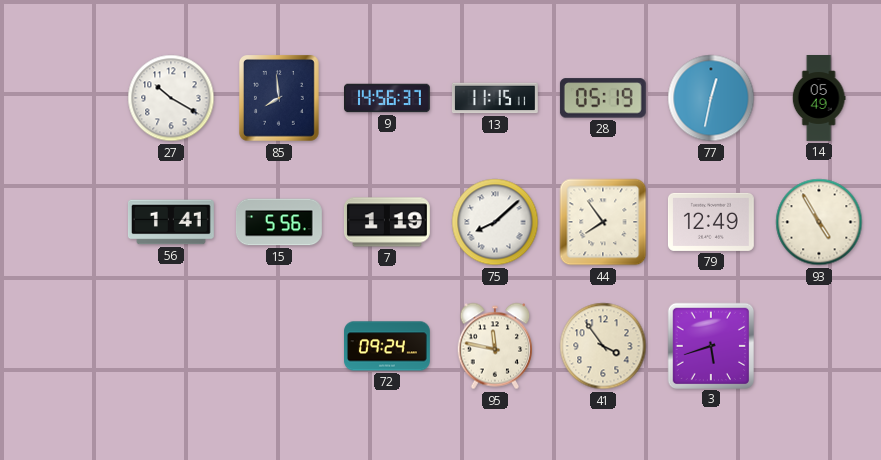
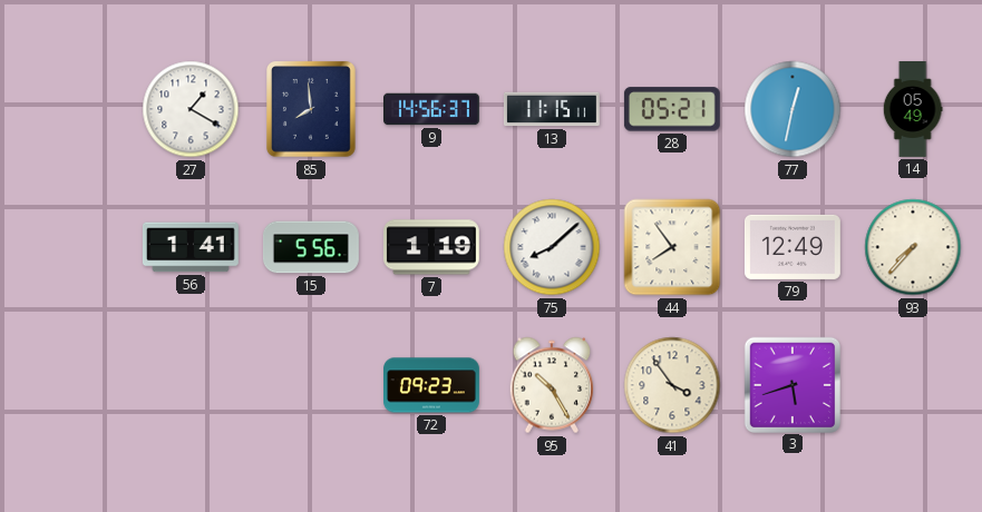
27: 10:20 -> 1:20 (191, 109)
28: 05:19 -> 05:21 (672, 109)
93: 4:55 -> 7:37 (913, 247)
72: 09:24 -> 09:23 (432, 385)
95: 11:47 -> 10:25 (552, 385)
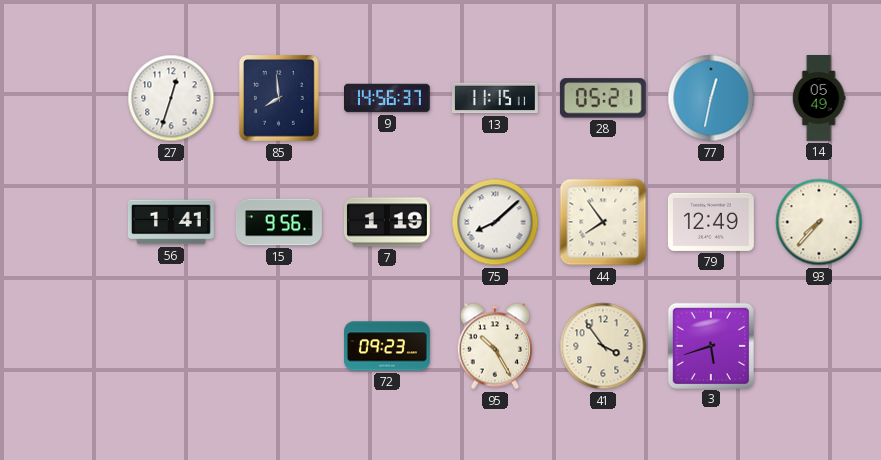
27: 1:20 -> 12:33 (171, 98)
15: 5:56 -> 9:56 (279, 222)
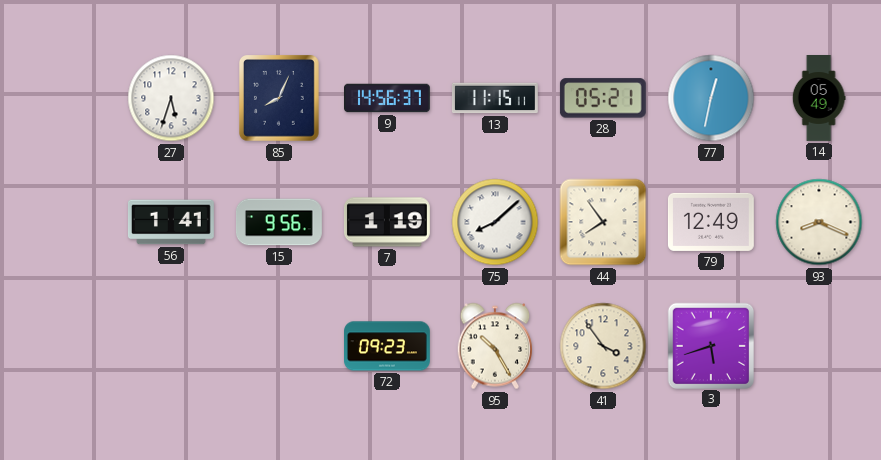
27: 12:33 -> 5:33 (171, 98)
85: 7:59 -> 8:04 (280, 99)
93: 7:37 -> 8:19 (819, 222)
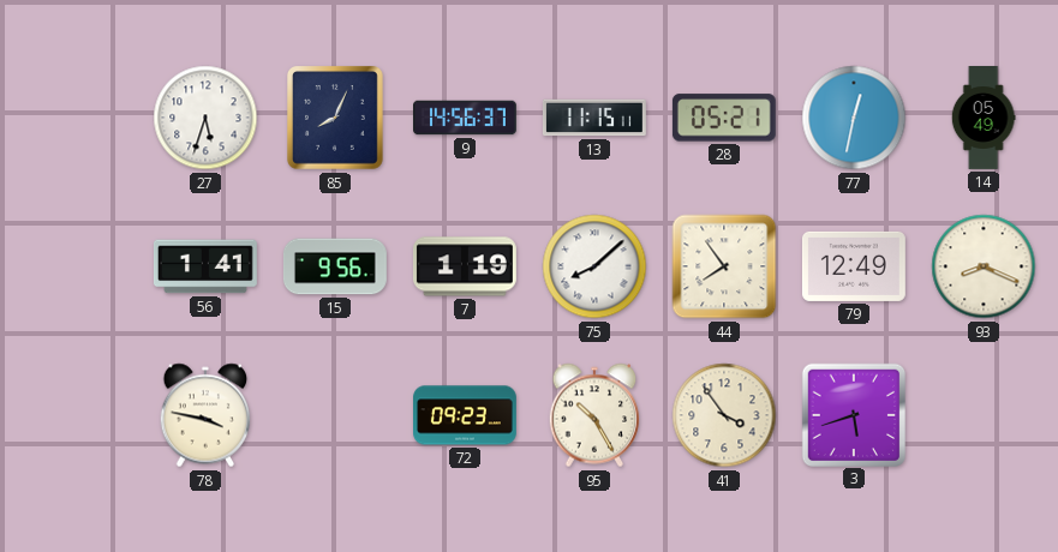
78: none -> 3:47 (205, 415)
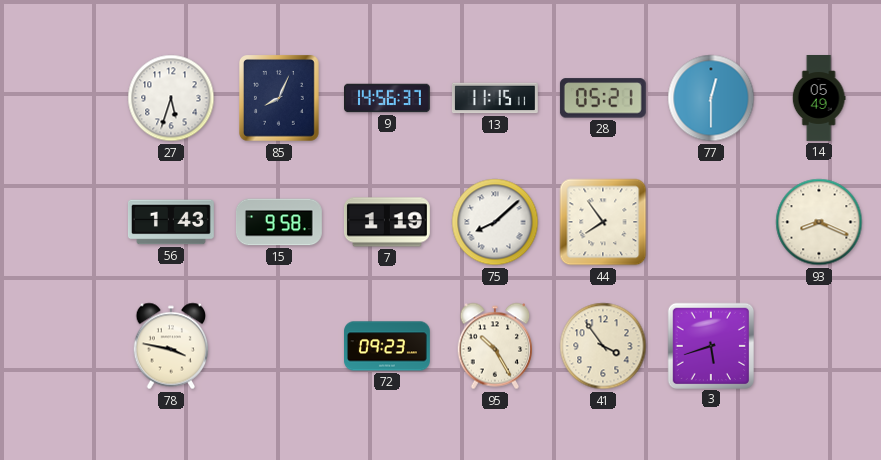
77: 12:32 -> 12:30 (711, 98)
56: 1:41 -> 1:43 (171, 222)
15: 9:56 -> 9:58 (279, 222)
79: 12:49 -> none (854, 266)
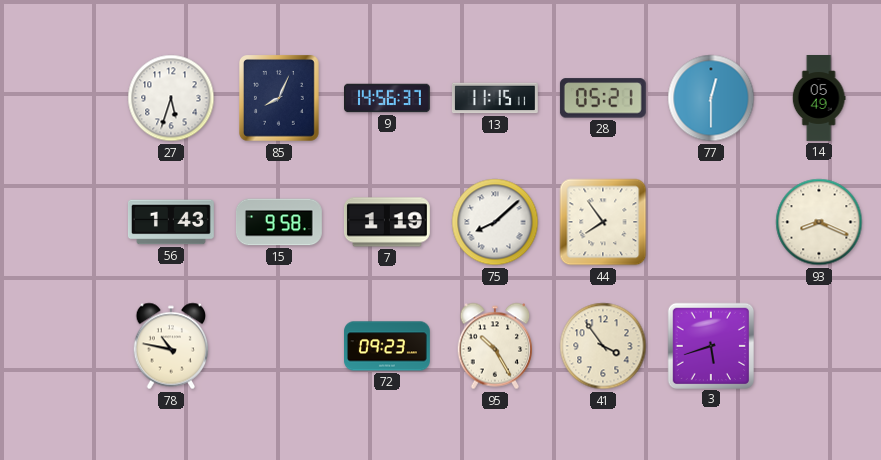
78: 3:47 -> 10:47 (171, 346)
